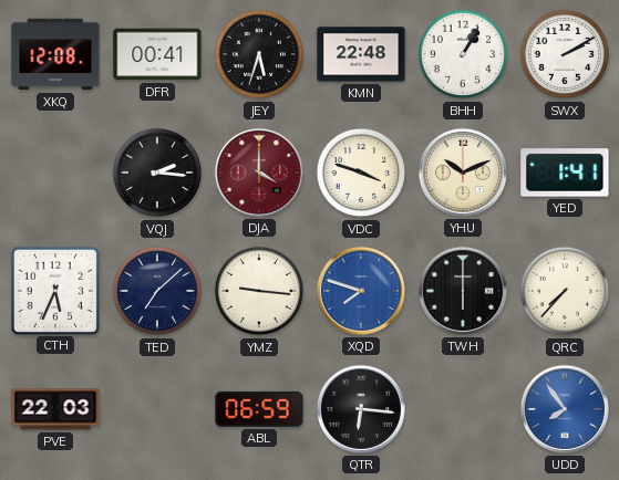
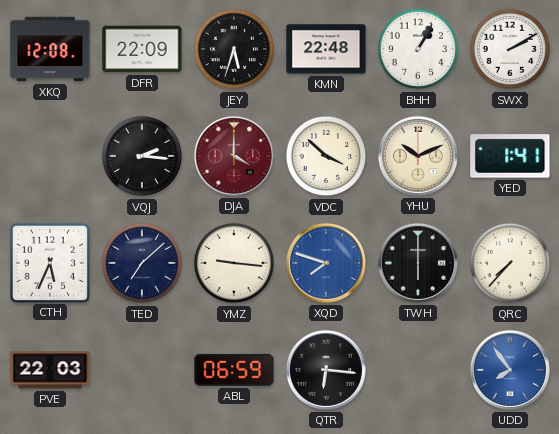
DFR: 00:41 -> 22:09 (142, 49)
VDC: 3:48 -> 3:52 (326, 156)
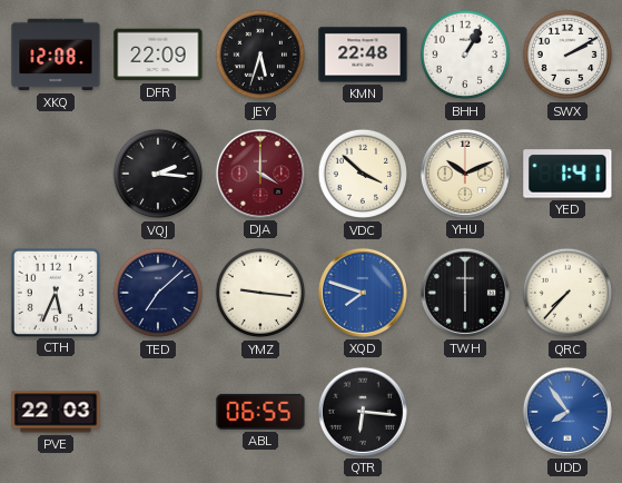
ABL: 06:59 -> 06:55 (260, 412)
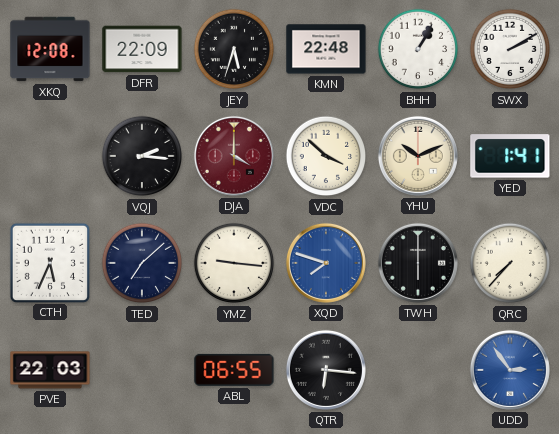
UDD: 7:54 -> 2:54 (510, 370)
